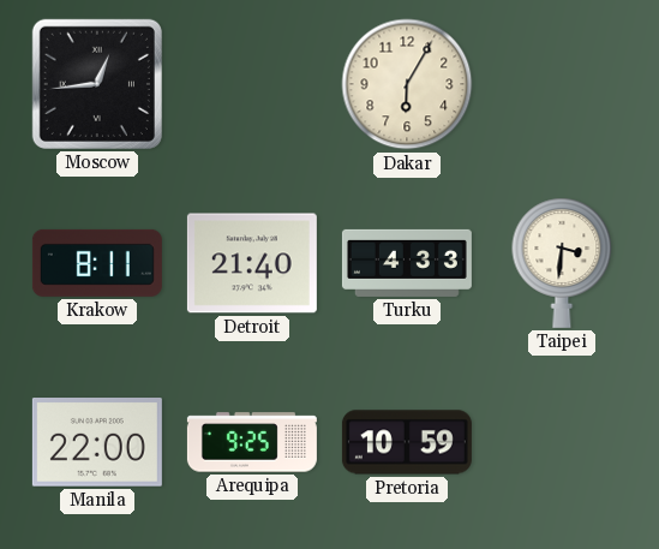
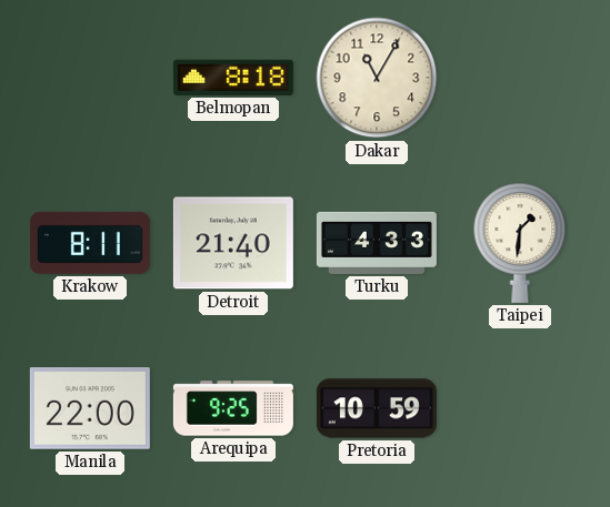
Moscow: 12:44 -> none (97, 84)
Belmopan: none -> 8:18 (233, 78)
Dakar: 6:05 -> 11:05 (377, 78)
Taipei: 3:31 -> 1:31 (520, 243)
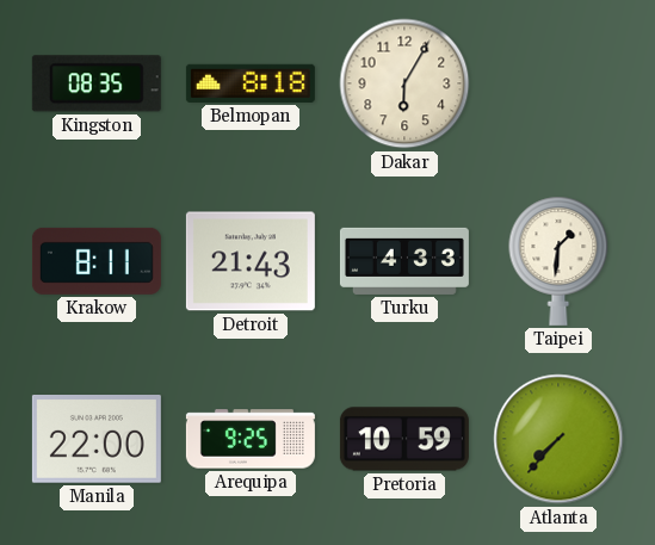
Kingston: none -> 08:35 (97, 83)
Dakar: 11:05 -> 6:05 (404, 83)
Detroit: 21:40 -> 21:43 (251, 261)
Atlanta: none -> 7:37 (558, 439)
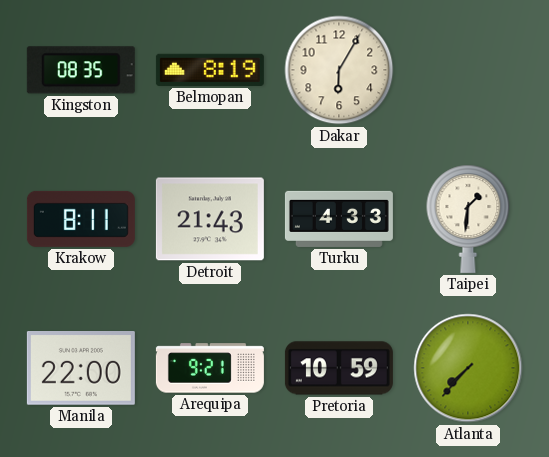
Belmopan: 8:18 -> 8:19 (210, 70)
Arequipa: 9:25 -> 9:21 (210, 368)
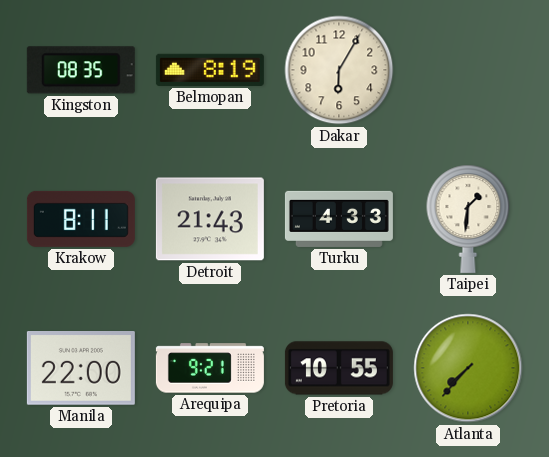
Pretoria: 10:59 -> 10:55 (339, 368)
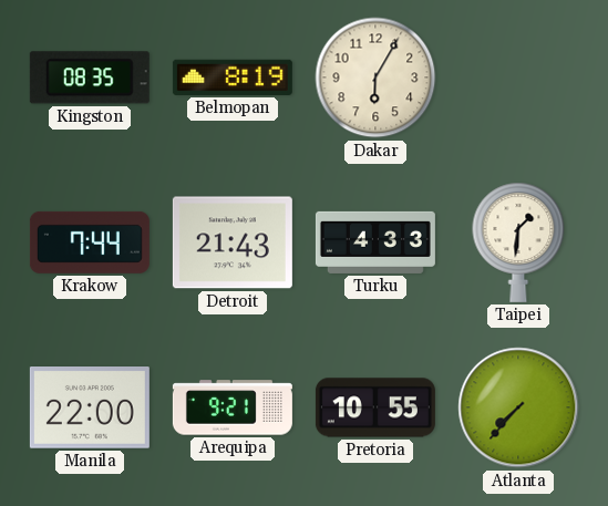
Krakow: 8:11 -> 7:44 (90, 242)
